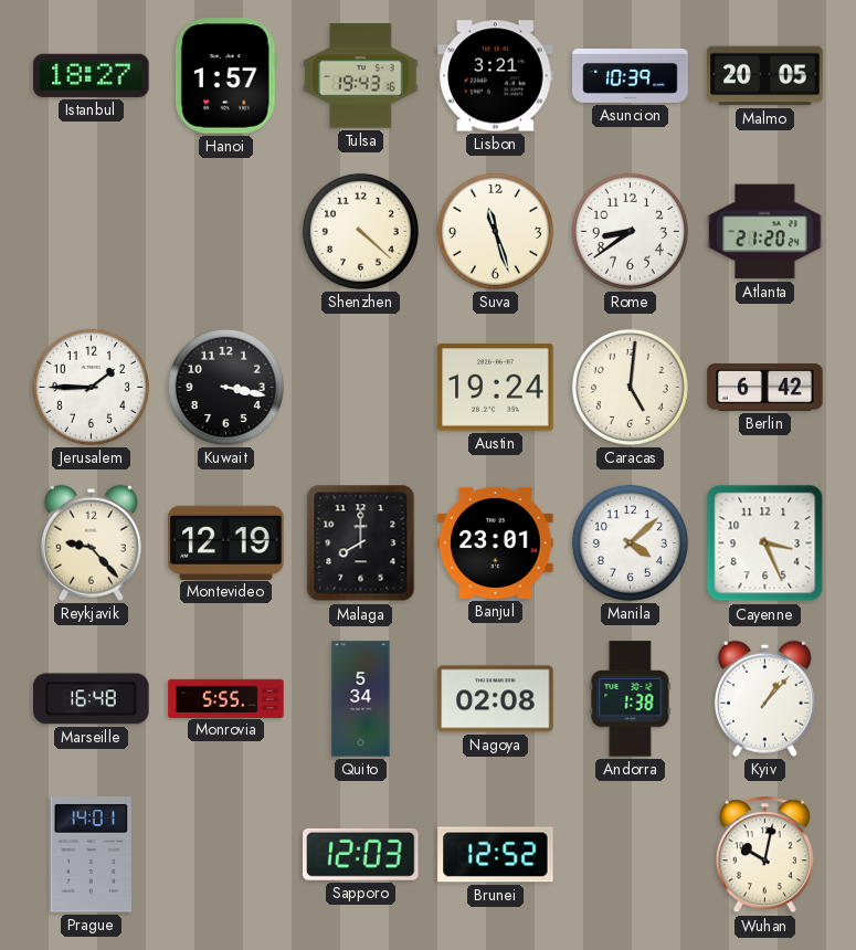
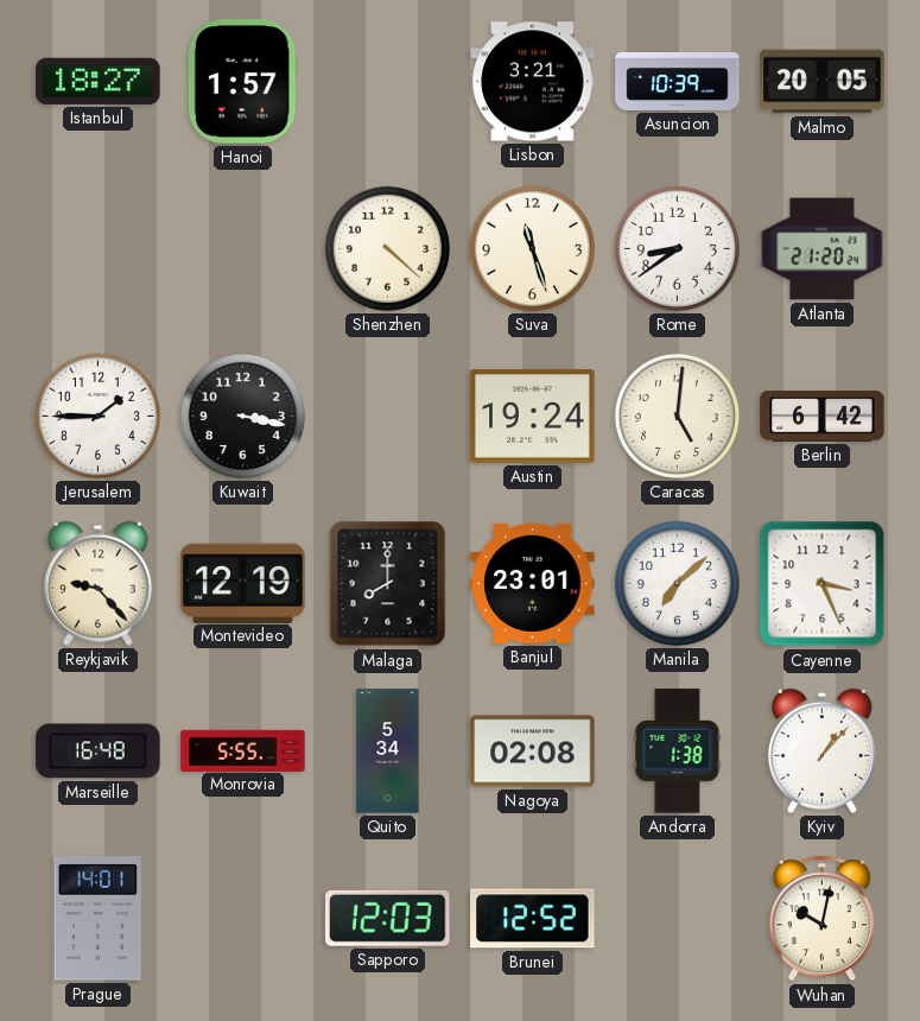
Tulsa: 19:43 -> none (361, 76)
Manila: 4:08 -> 7:08 (677, 583)
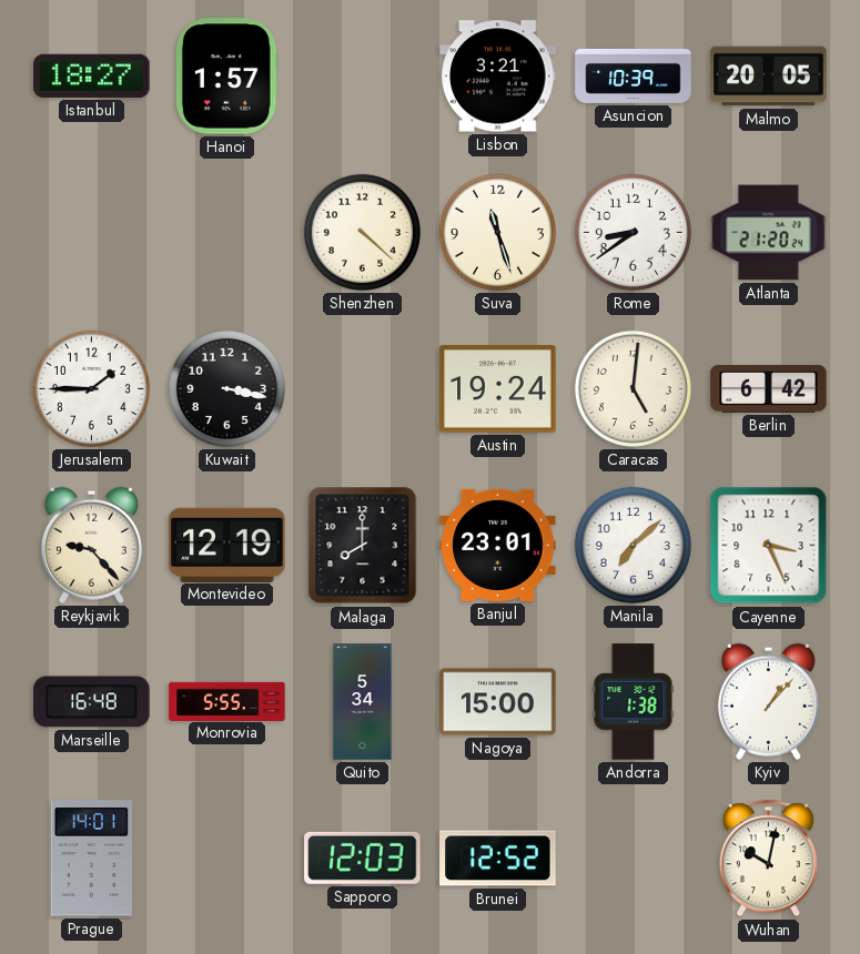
Nagoya: 02:08 -> 15:00 (498, 702)
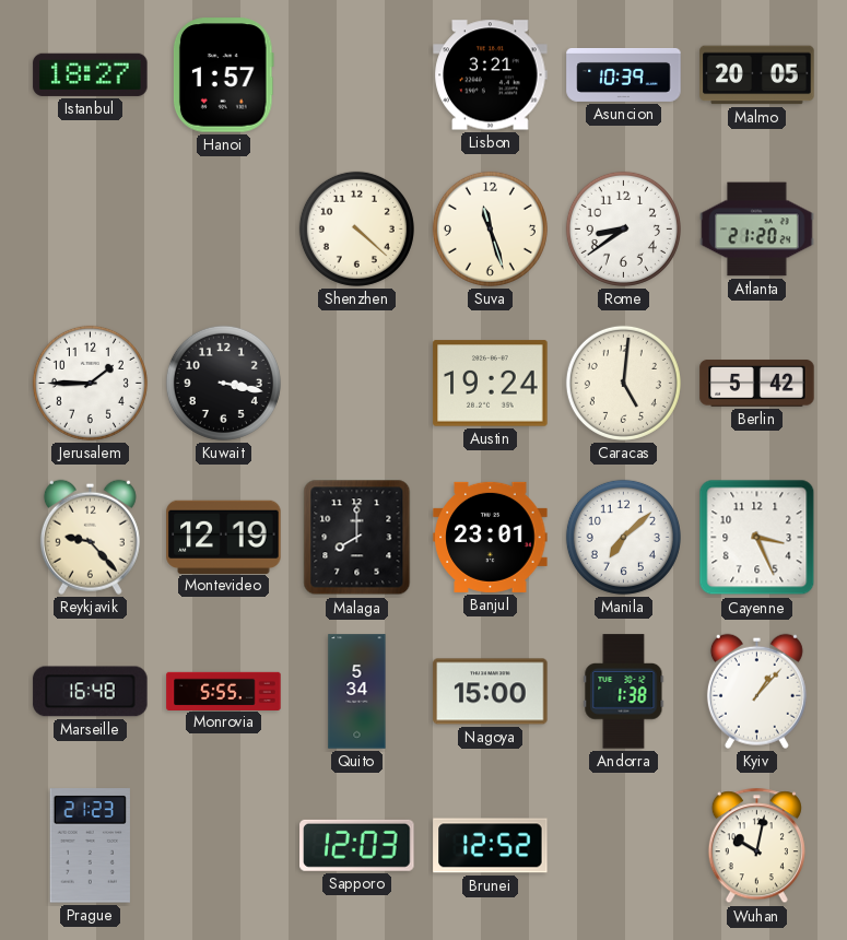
Berlin: 6:42 -> 5:42 (757, 384)
Prague: 14:01 -> 21:23 (90, 846)
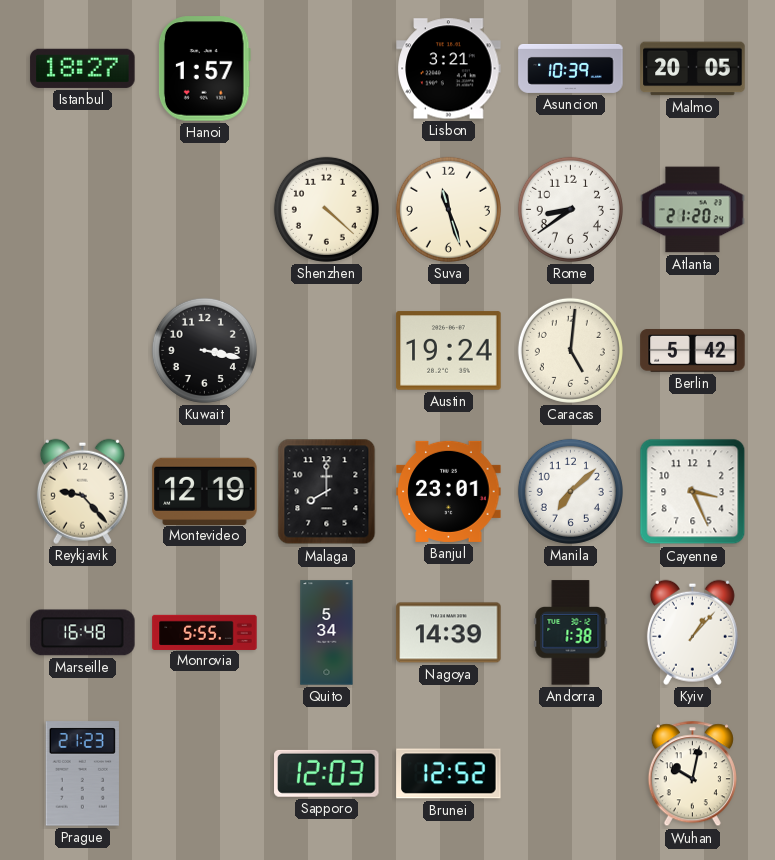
Jerusalem: 1:45 -> none (90, 383)
Nagoya: 15:00 -> 14:39 (449, 633)
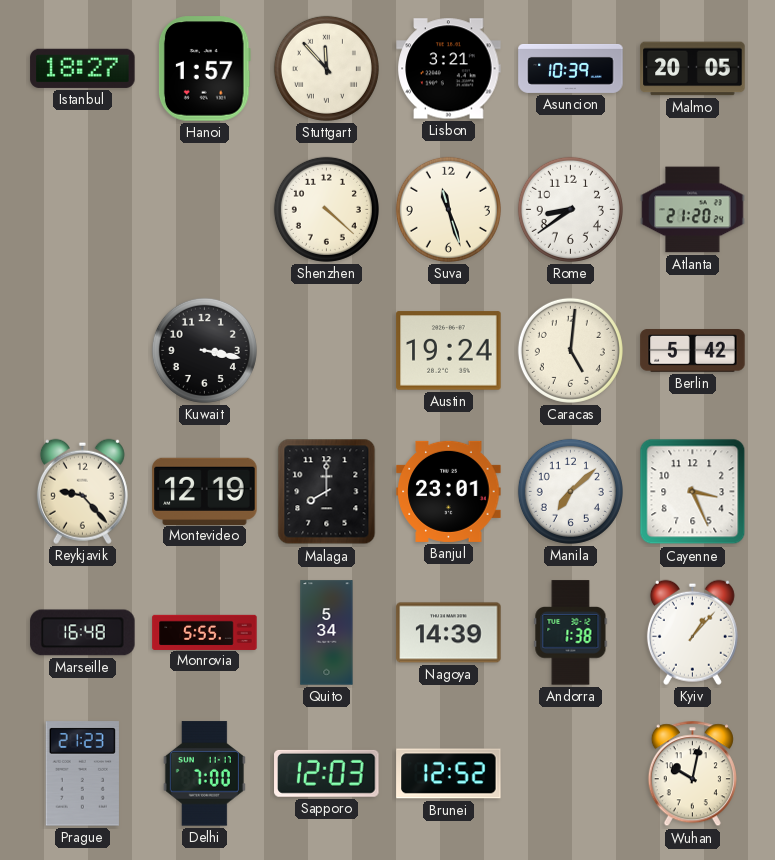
Stuttgart: none -> 11:53 (326, 68)
Delhi: none -> 7:00 (204, 774)
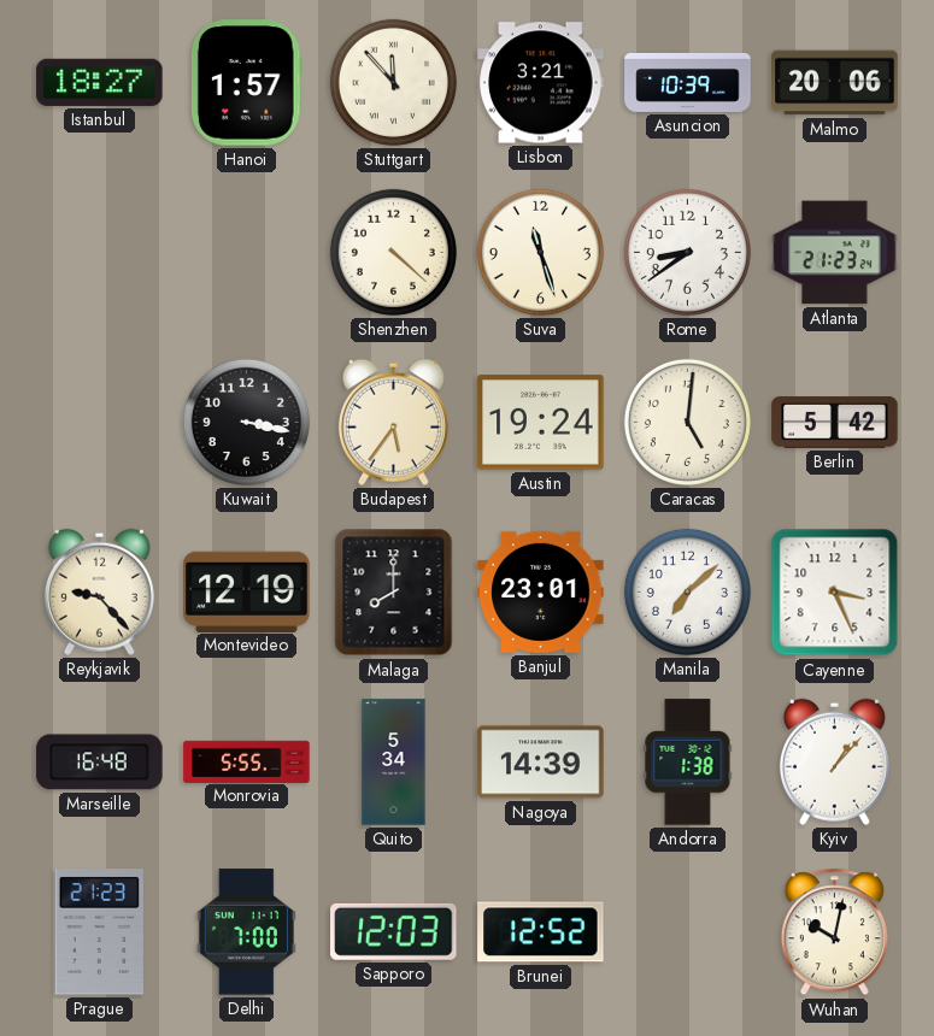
Malmo: 20:05 -> 20:06 (835, 83)
Atlanta: 21:20 -> 21:23 (835, 253)
Budapest: none -> 5:36 (393, 422)
